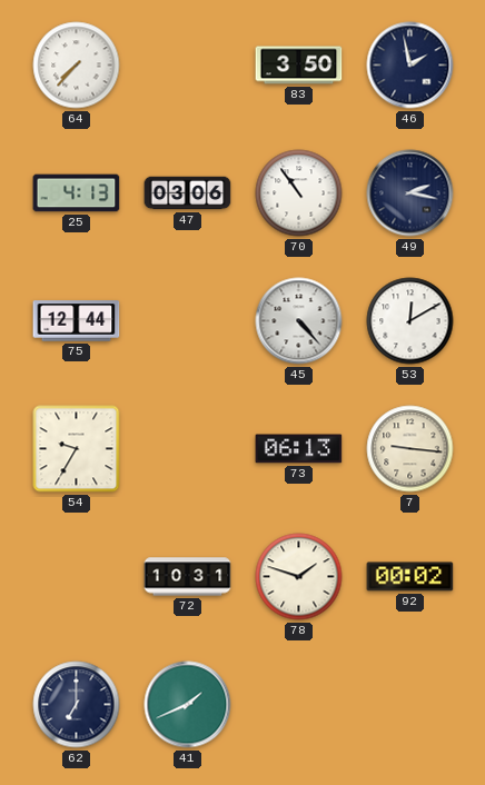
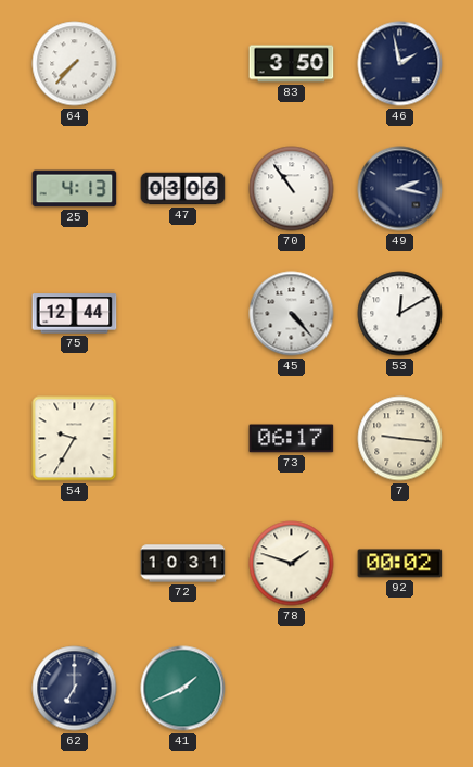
73: 06:13 -> 06:17 (292, 439)
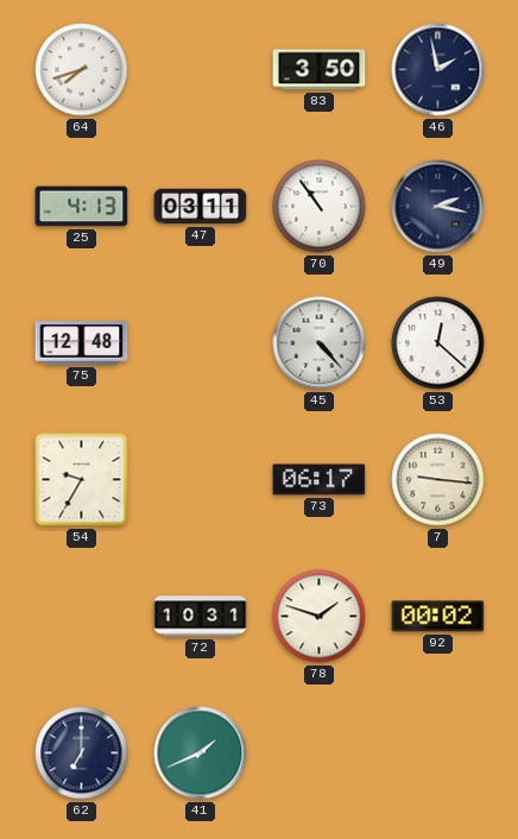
64: 7:37 -> 7:42 (82, 70)
47: 03:06 -> 03:11 (201, 207)
75: 12:44 -> 12:48 (82, 343)
53: 12:10 -> 12:22 (438, 343)
